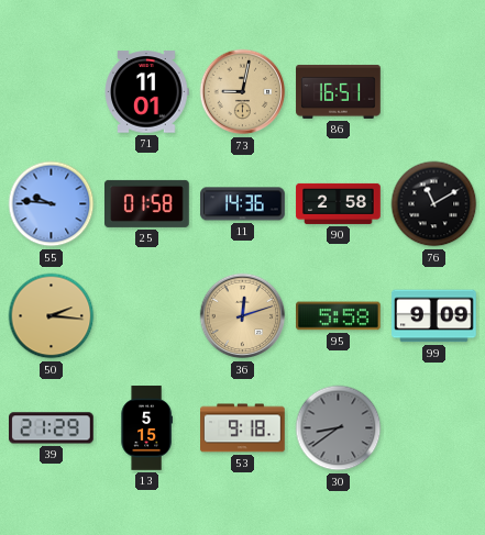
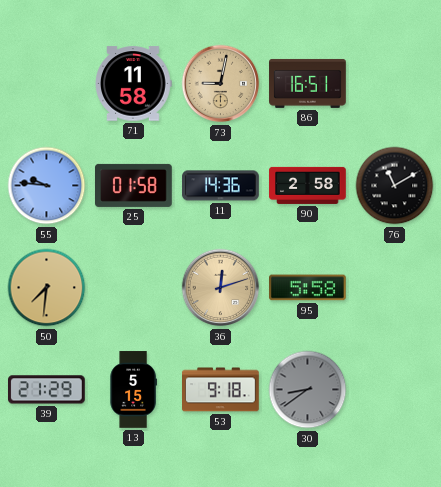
71: 11:01 -> 11:58 (133, 84)
50: 2:16 -> 7:31 (47, 288)
99: 9:09 -> none (434, 316)
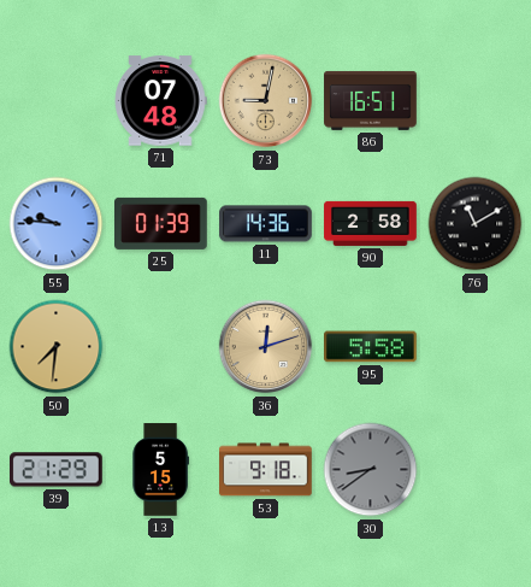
71: 11:58 -> 07:48 (160, 101)
25: 01:58 -> 01:39 (161, 223)
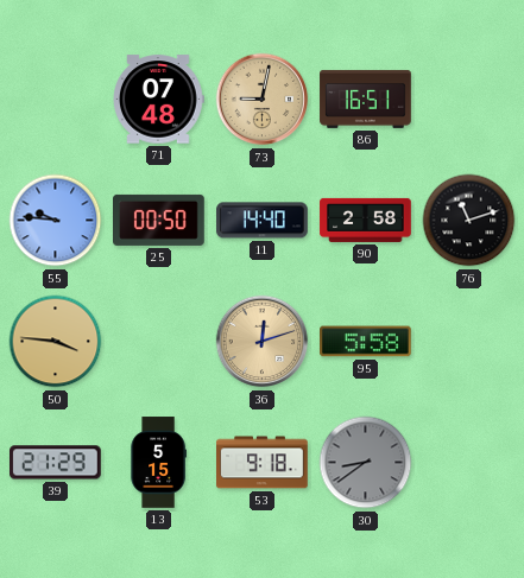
25: 01:39 -> 00:50 (159, 220)
11: 14:36 -> 14:40 (263, 221)
76: 11:10 -> 11:12 (469, 221)
50: 7:31 -> 3:46 (56, 342)
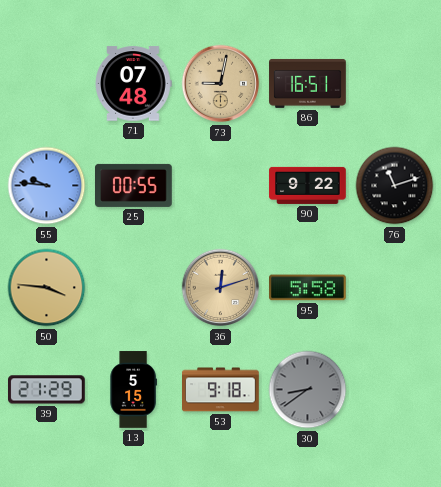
25: 00:50 -> 00:55 (134, 185)
11: 14:40 -> none (263, 221)
90: 2:58 -> 9:22 (308, 185)
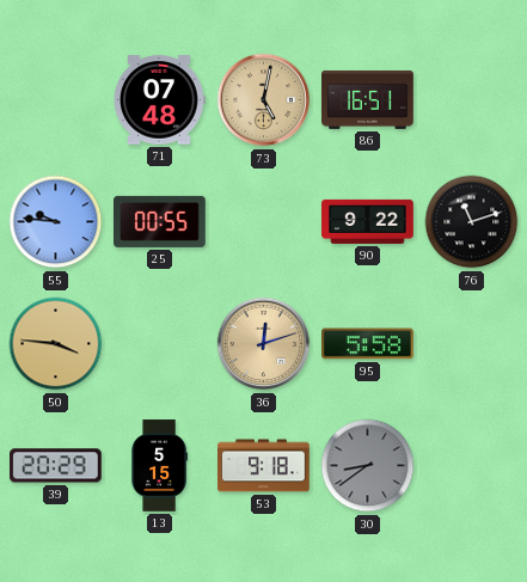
73: 9:02 -> 5:02 (264, 100)
39: 21:29 -> 20:29 (56, 466)
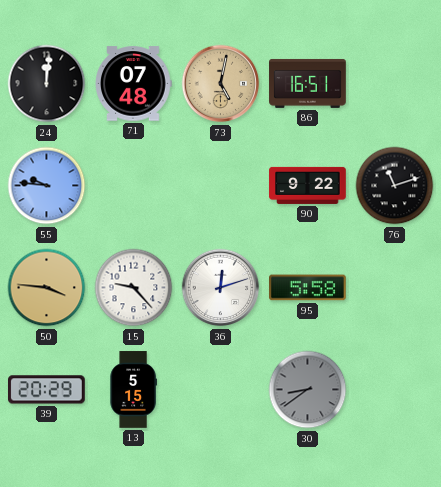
24: none -> 12:01 (47, 84)
25: 00:55 -> none (160, 221)
15: none -> 9:23 (134, 288)
36 dial: champagne -> white (221, 288)
53: 9:18 -> none (264, 466)
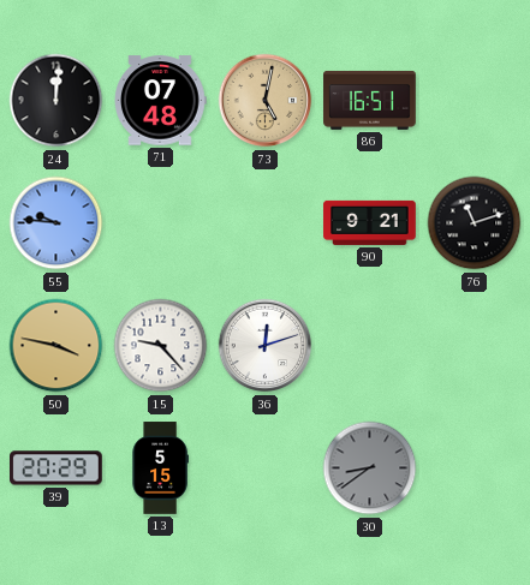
90: 9:22 -> 9:21 (370, 222)
50: 3:46 -> 3:47 (56, 346)
95: 5:58 -> none (308, 288)
